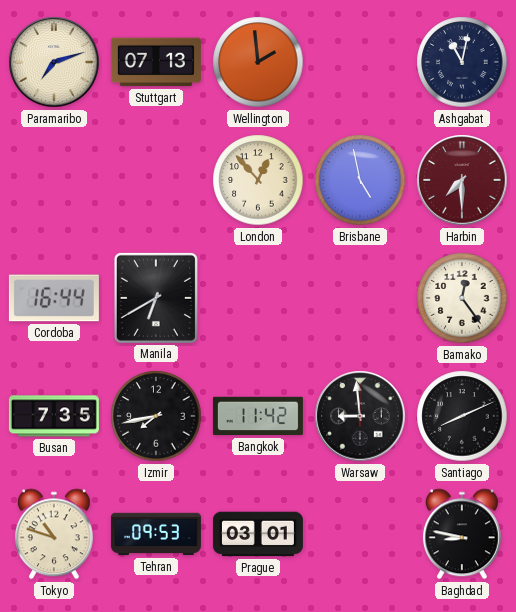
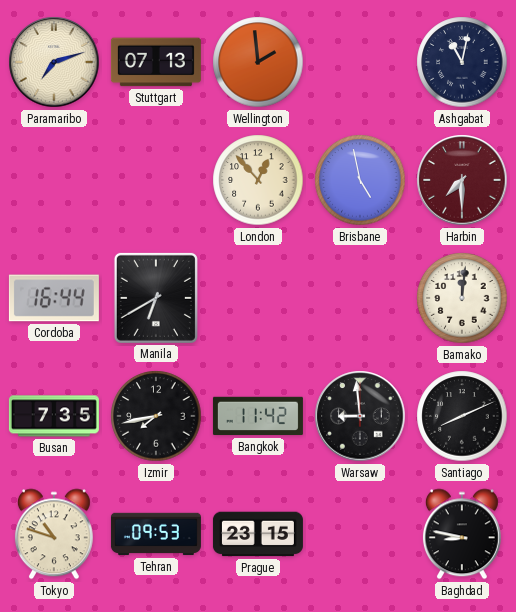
Bamako: 12:24 -> 12:01 (462, 298)
Prague: 03:01 -> 23:15 (258, 534)
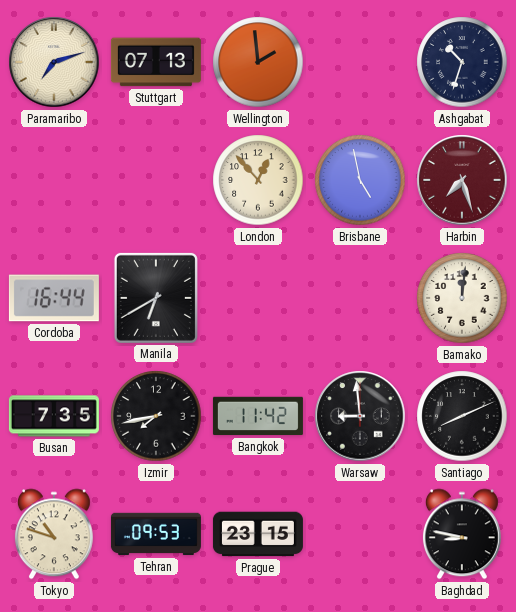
Ashgabat: 11:02 -> 10:33 (462, 62)
Harbin: 7:30 -> 7:27 (462, 180)
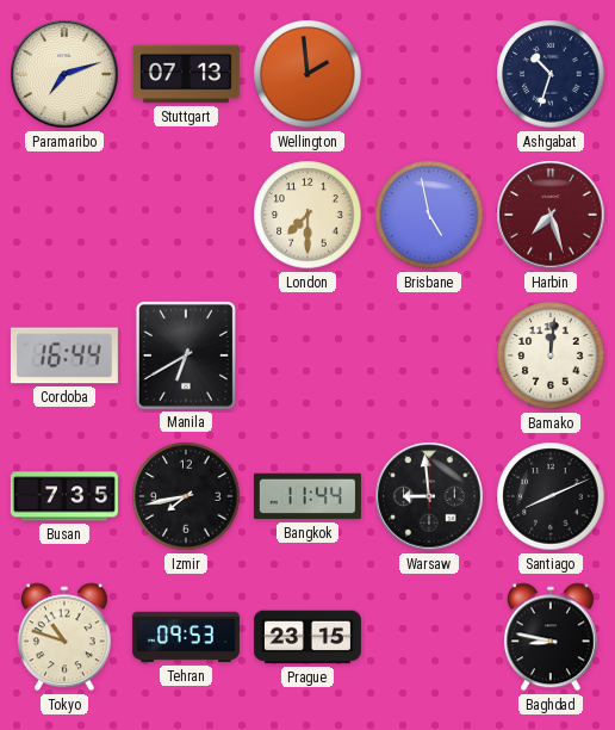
London: 12:53 -> 7:30 (307, 215)
Bangkok: 11:42 -> 11:44 (307, 496)
